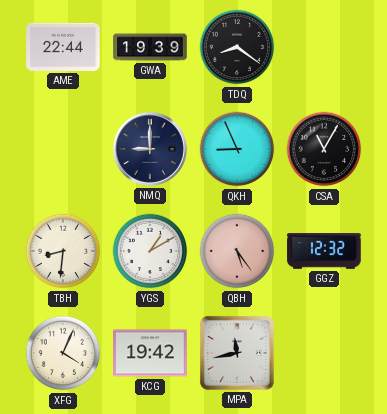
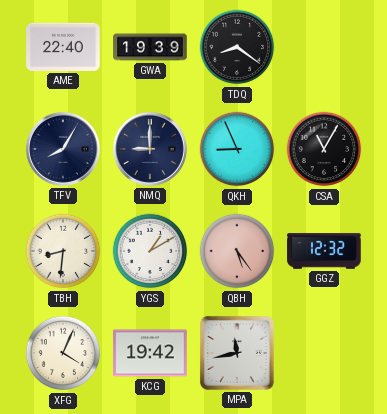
AME: 22:44 -> 22:40 (63, 47)
TFV: none -> 8:05 (63, 149)
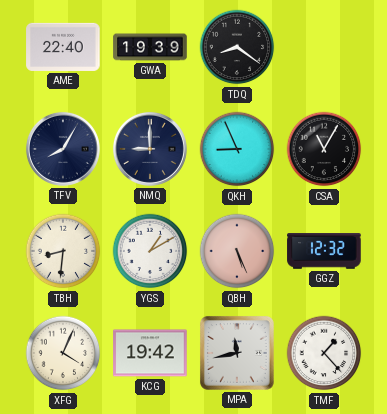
QBH: 5:24 -> 5:26 (237, 251)
TMF: none -> 1:23 (324, 353)
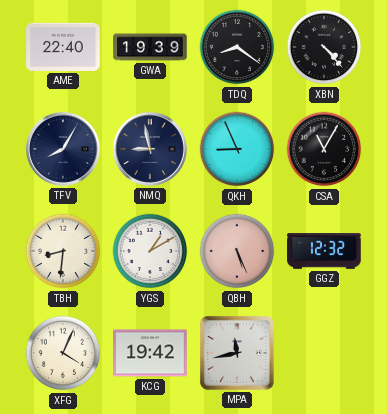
XBN: none -> 4:23 (324, 47)
NMQ: 9:00 -> 8:58 (150, 149)
TMF: 1:23 -> none (324, 353)
